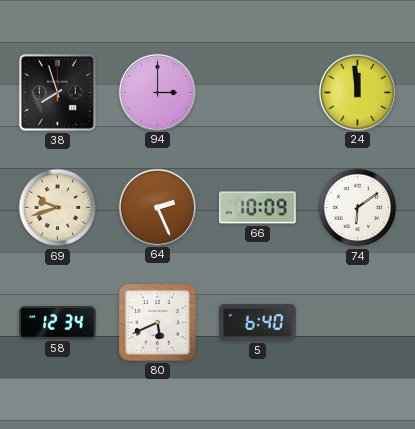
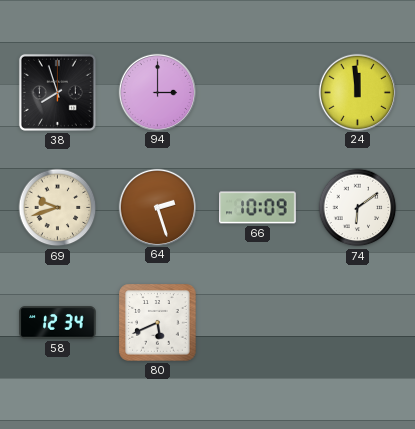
64: 2:26 -> 2:27 (157, 207)
5: 6:40 -> none (258, 323)
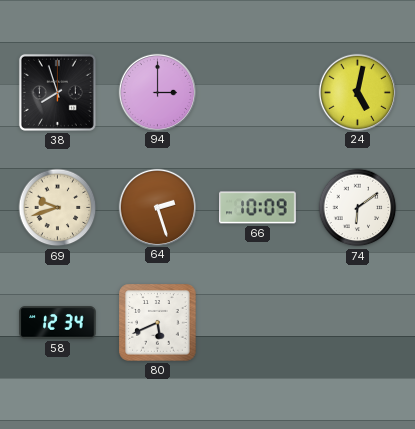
24: 11:59 -> 5:02 (357, 92)
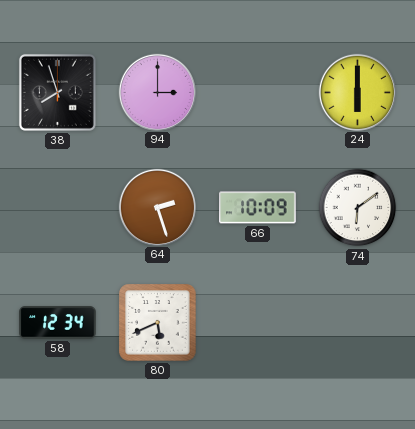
24: 5:02 -> 6:00 (357, 92)
69: 9:42 -> none (58, 208)
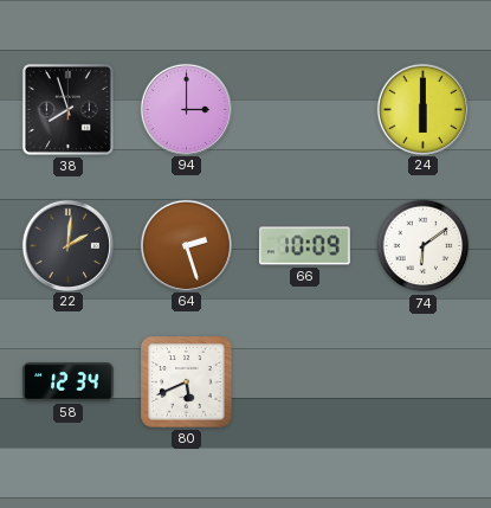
22: none -> 2:01 (67, 245)
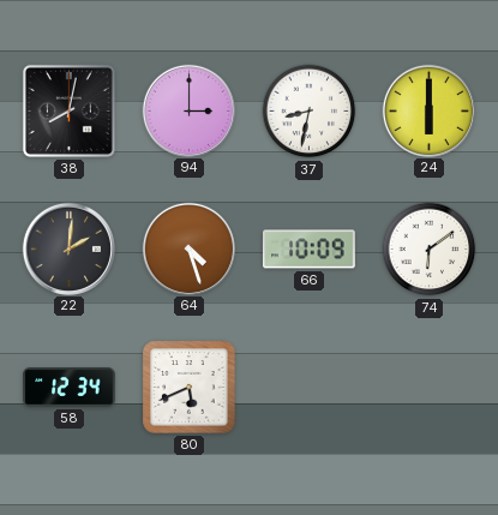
38: 7:57 -> 8:02 (68, 110)
37: none -> 8:32 (310, 112)
64: 2:27 -> 4:27 (188, 248)
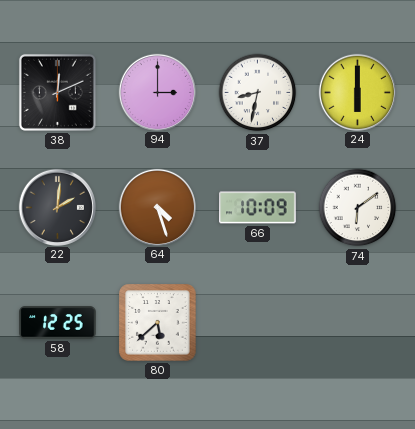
38: 8:02 -> 12:11 (57, 92)
58: 12:34 -> 12:25 (58, 323)
80: 5:41 -> 5:38 (158, 323)
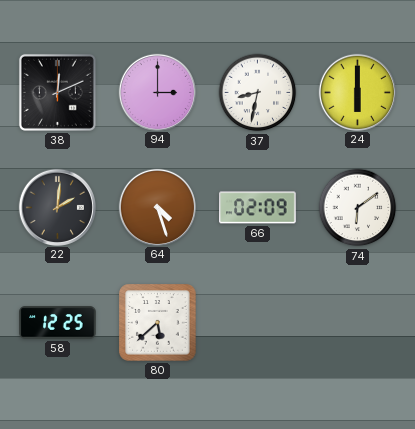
66: 10:09 -> 02:09 (258, 208)
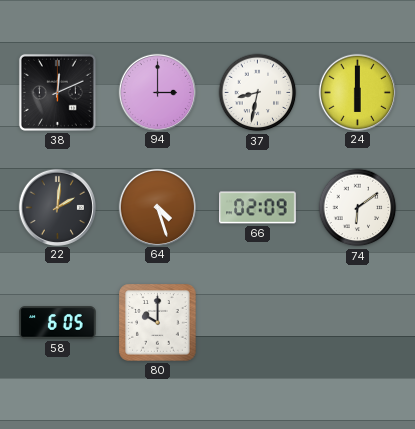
58: 12:25 -> 6:05 (58, 323)
80: 5:38 -> 10:00 (158, 323)
